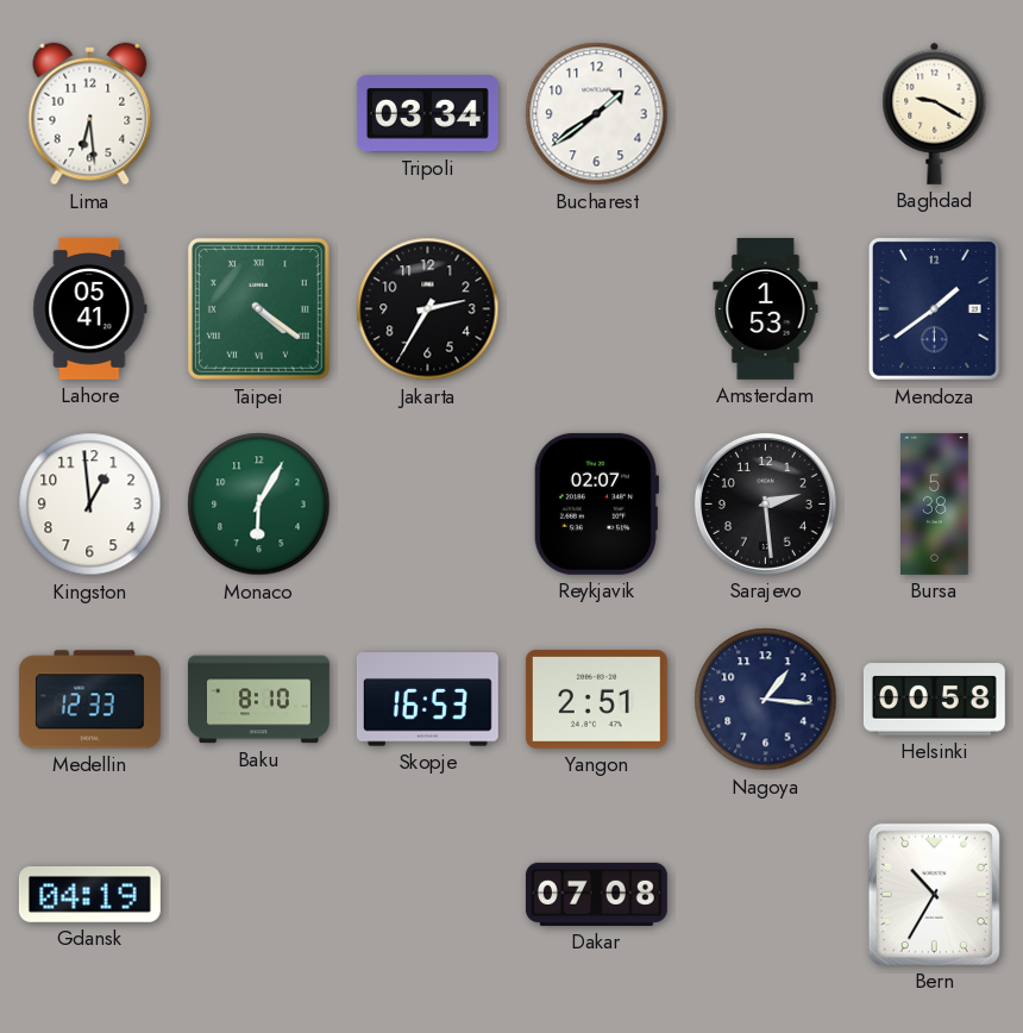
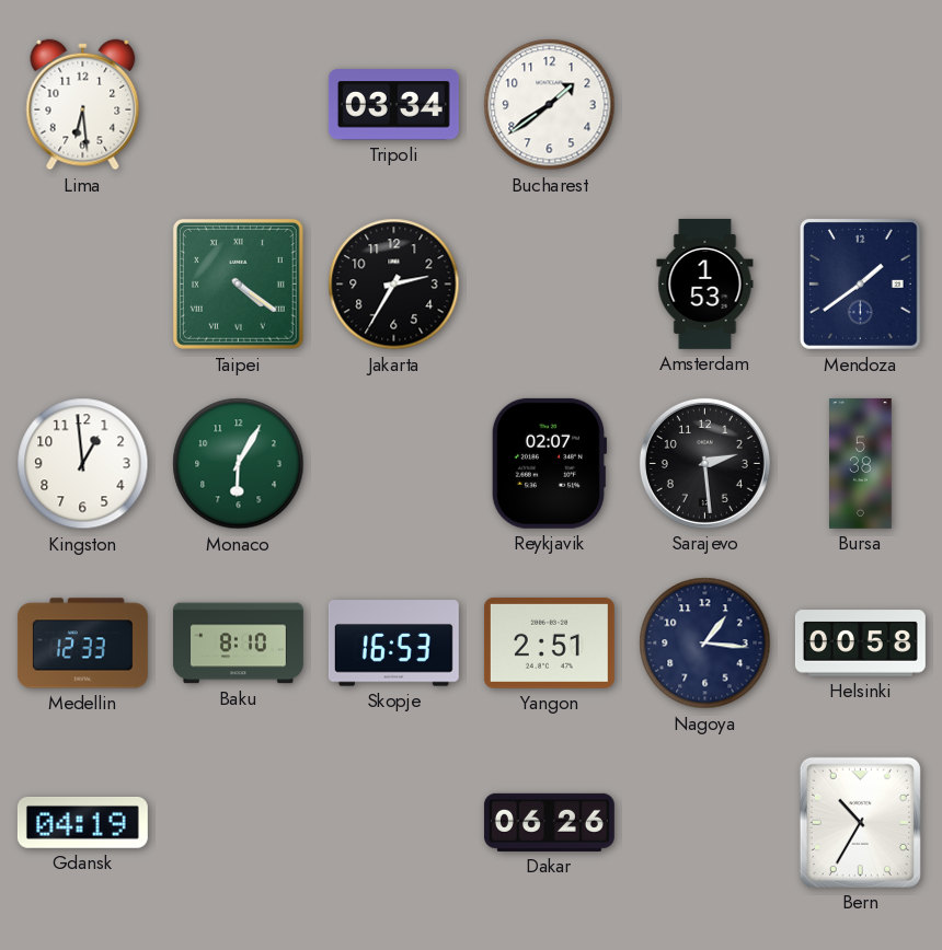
Baghdad: 9:20 -> none (935, 113)
Lahore: 05:41 -> none (90, 308)
Dakar: 07:08 -> 06:26 (549, 822)
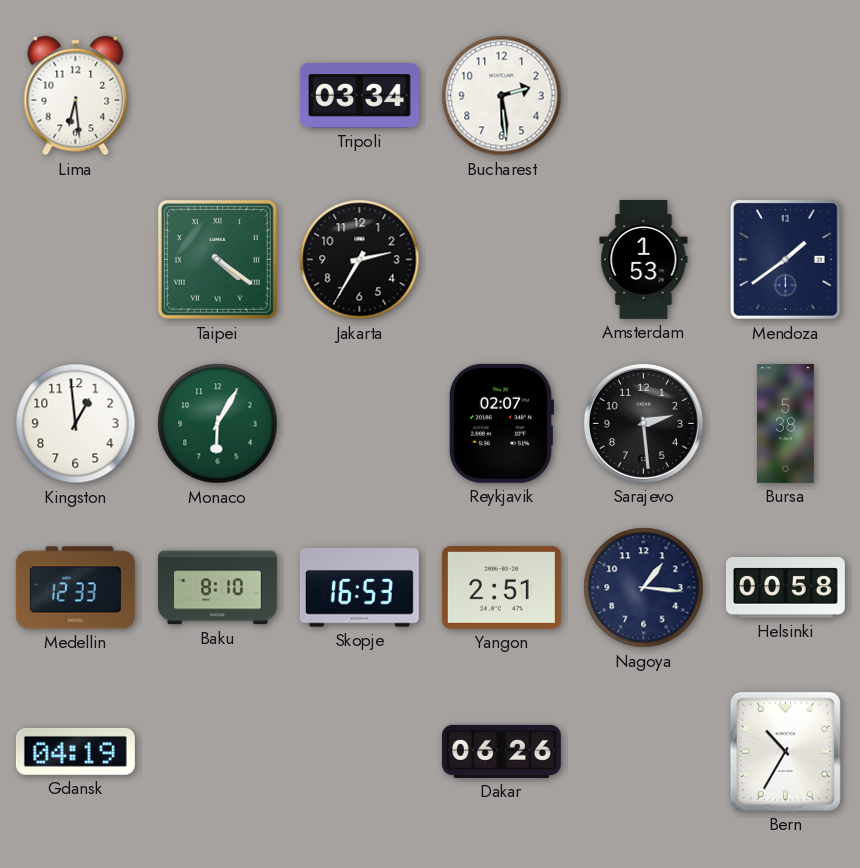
Bucharest: 1:39 -> 2:29 (502, 96)
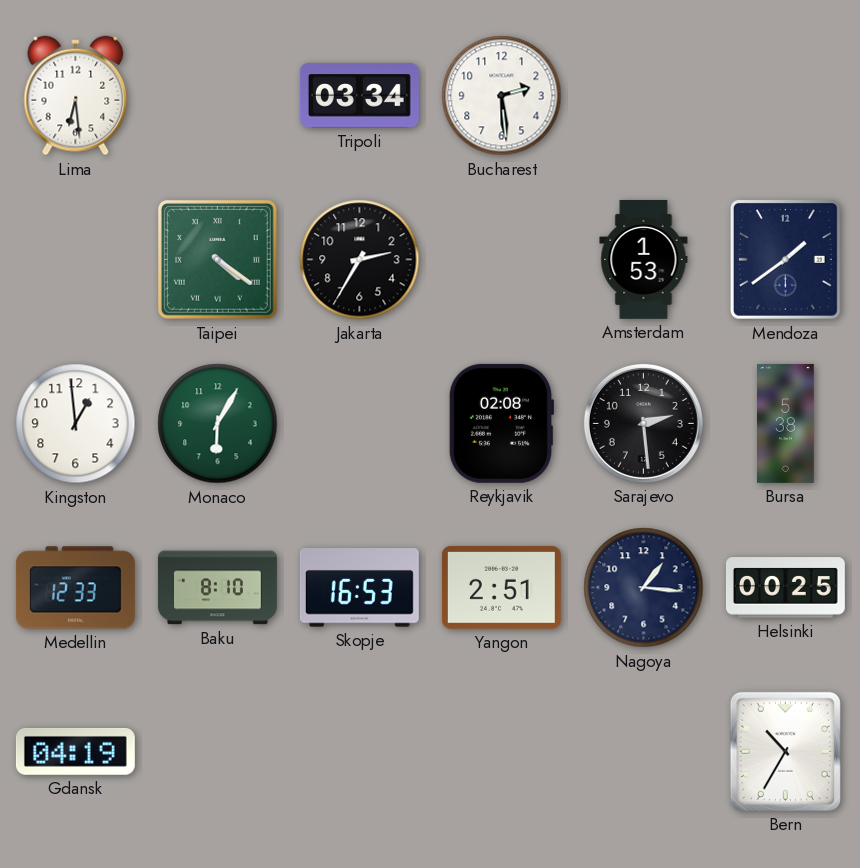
Reykjavik: 02:07 -> 02:08 (501, 423)
Helsinki: 00:58 -> 00:25 (785, 588)
Dakar: 06:26 -> none (501, 751)
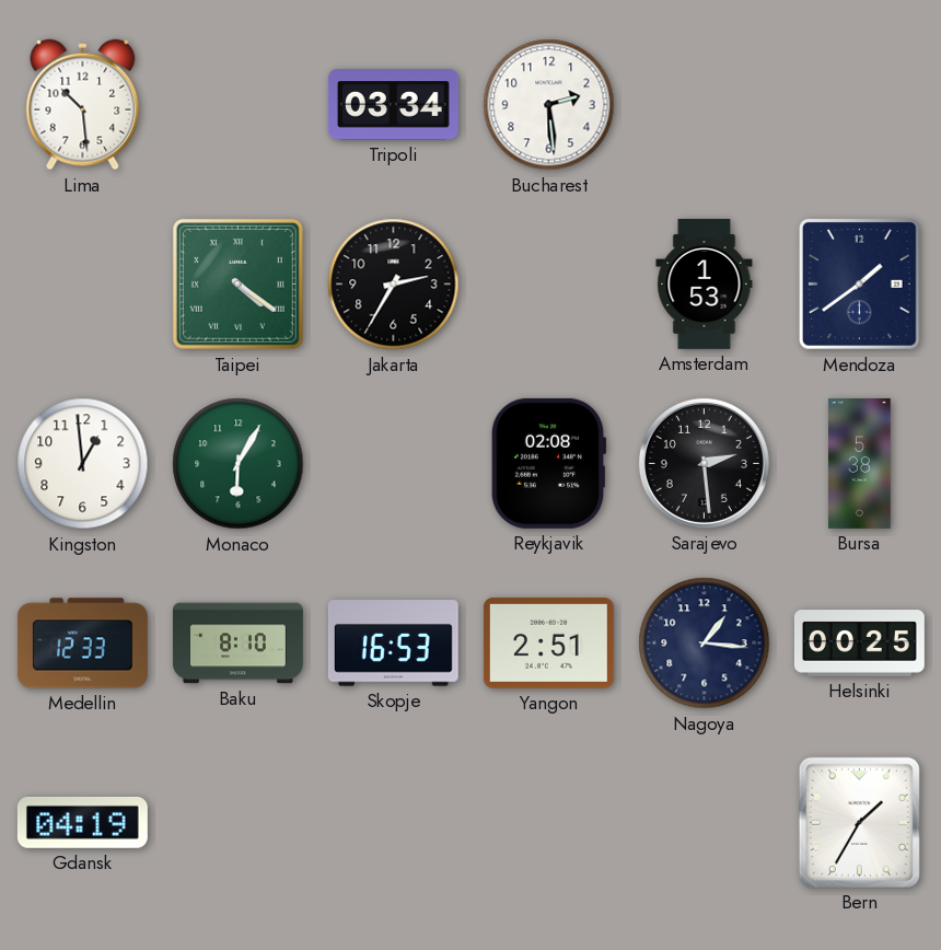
Lima: 6:29 -> 10:29 (83, 105)
Bern: 10:35 -> 1:35 (859, 822)
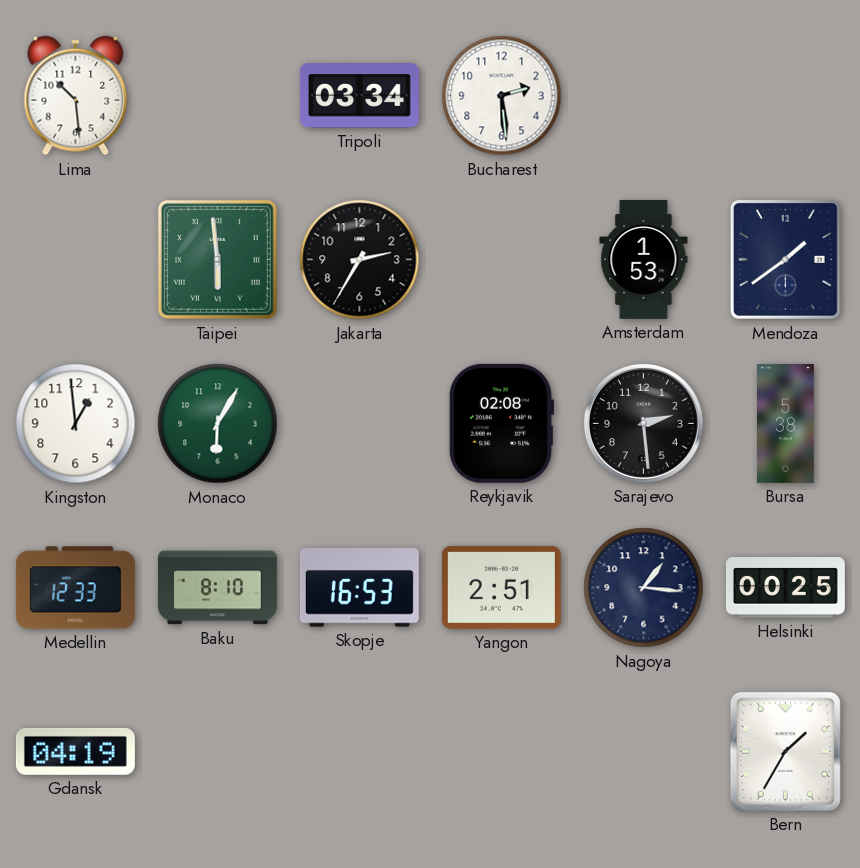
Taipei: 4:21 -> 5:59 (217, 259)
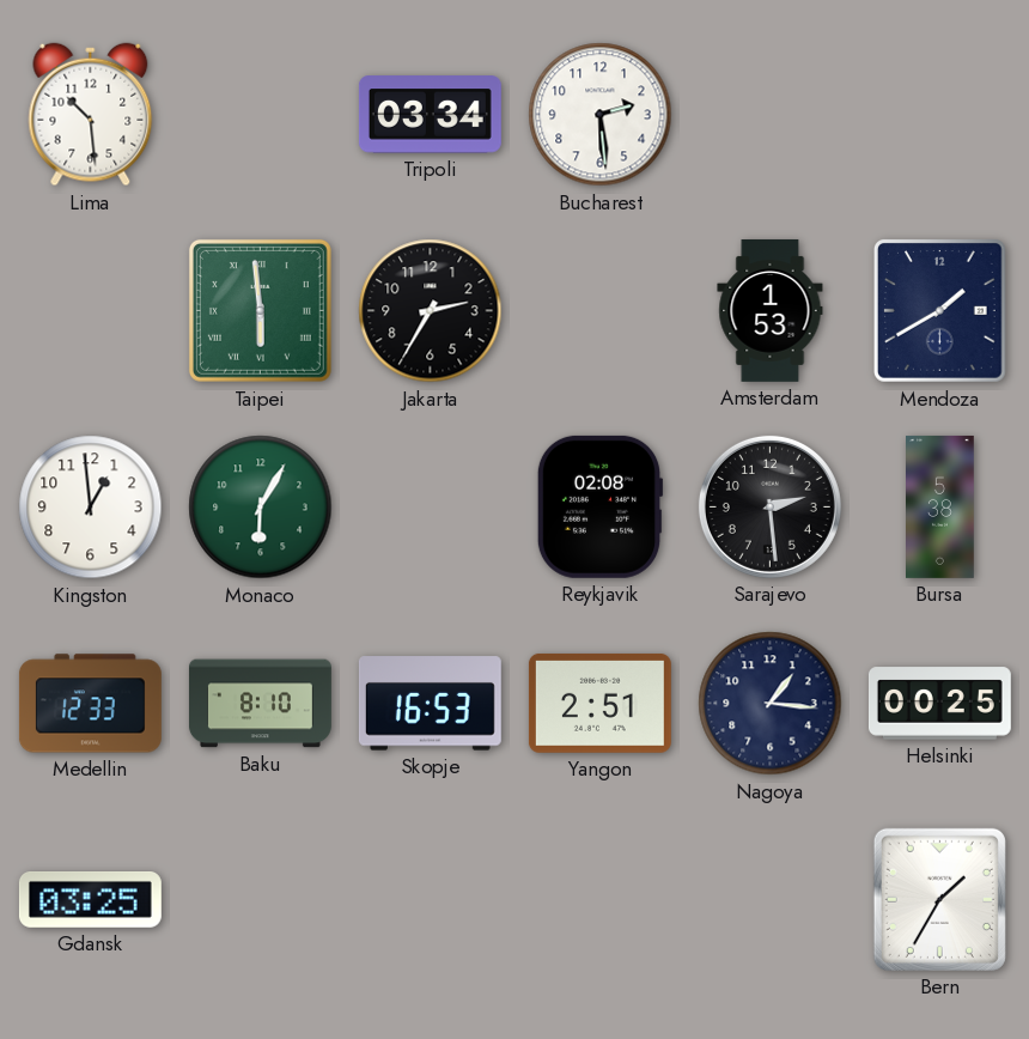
Mendoza: 1:39 -> 1:40 (940, 311)
Gdansk: 04:19 -> 03:25 (90, 900)
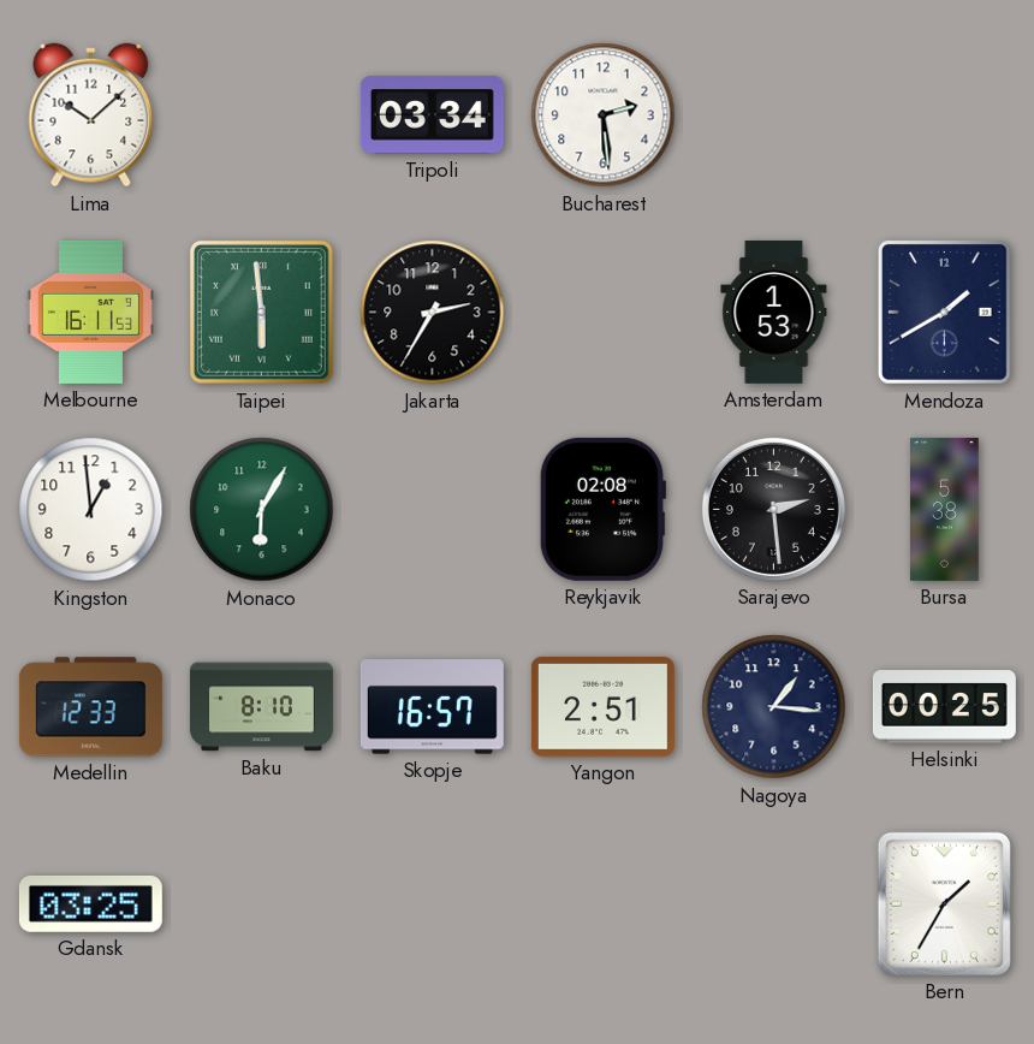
Lima: 10:29 -> 10:08 (91, 115)
Melbourne: none -> 16:11 (90, 312)
Skopje: 16:53 -> 16:57 (432, 707)
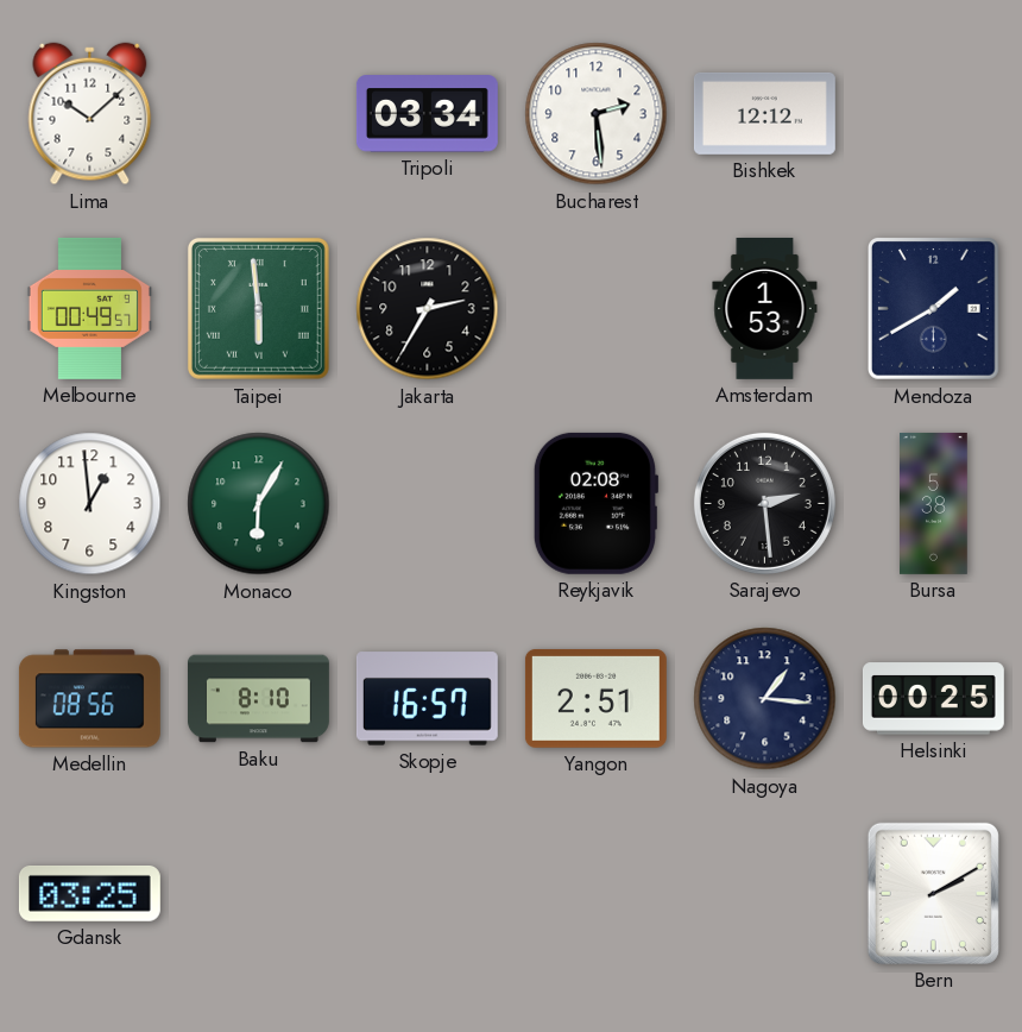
Bishkek: none -> 12:12 (764, 113)
Melbourne: 16:11 -> 00:49 (89, 308)
Medellin: 12:33 -> 08:56 (89, 699)
Bern: 1:35 -> 2:10 (933, 893)
